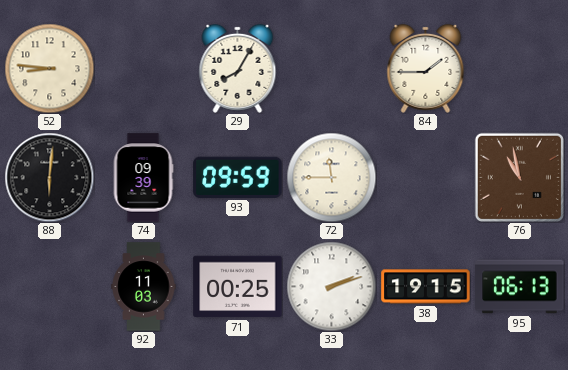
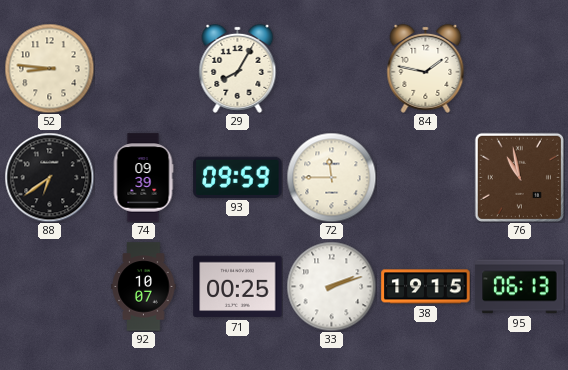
84: 1:45 -> 1:47 (426, 68)
88: 6:01 -> 6:39 (49, 177)
92: 11:03 -> 10:07 (144, 287)
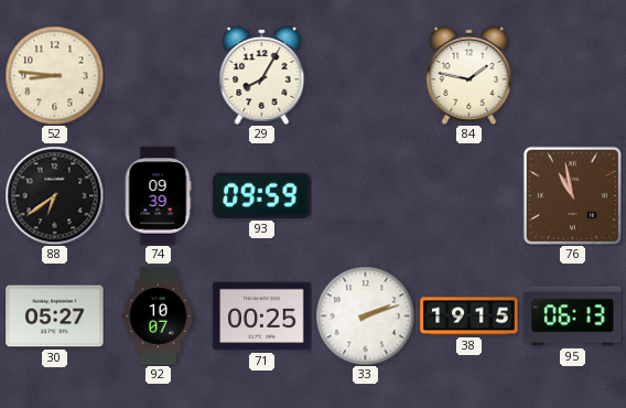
72: 11:45 -> none (331, 177)
30: none -> 05:27 (55, 316)
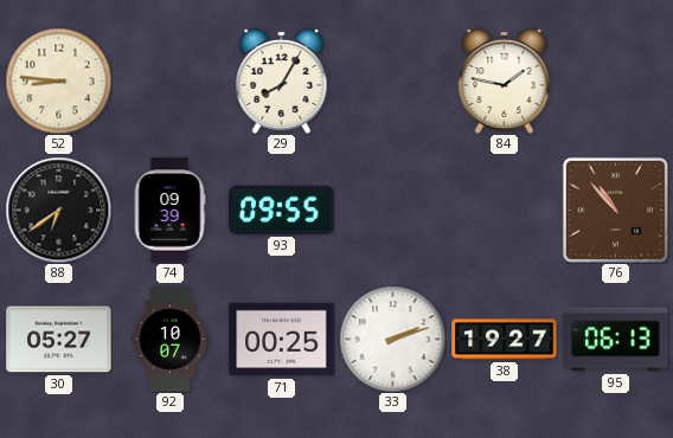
93: 09:59 -> 09:55 (282, 210)
76: 10:58 -> 10:53 (615, 210)
38: 19:15 -> 19:27 (505, 340)
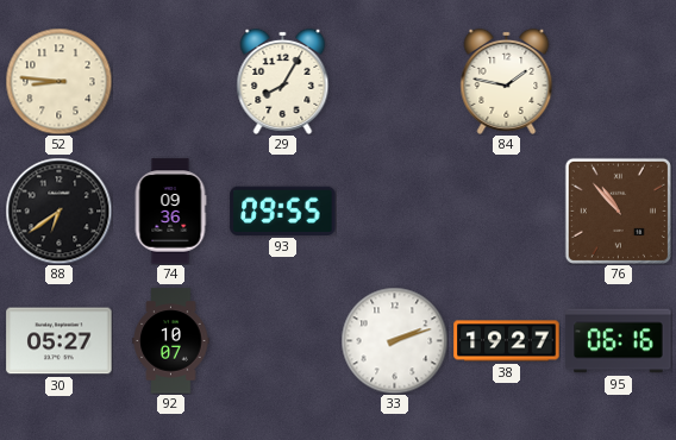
74: 09:39 -> 09:36 (170, 212)
71: 00:25 -> none (282, 340)
95: 06:13 -> 06:16 (619, 341)
